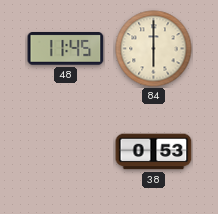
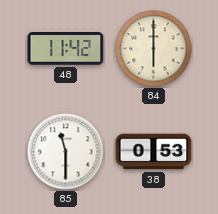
48: 11:45 -> 11:42 (66, 49)
85: none -> 11:30 (66, 152)
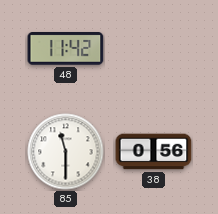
84: 6:00 -> none (154, 49)
38: 0:53 -> 0:56 (154, 152)
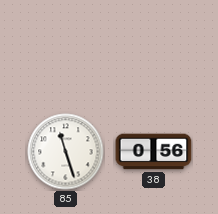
48: 11:42 -> none (66, 49)
85: 11:30 -> 11:27 (66, 152)
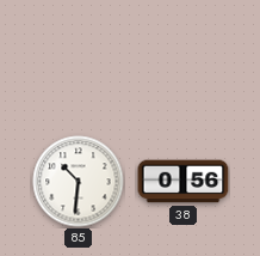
85: 11:27 -> 10:31 (79, 182)
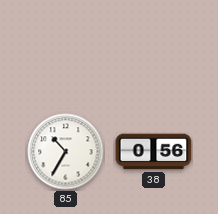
85: 10:31 -> 10:35 (66, 152)
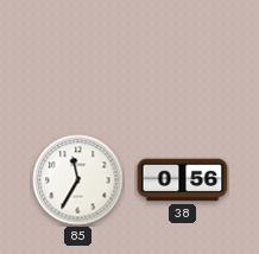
85: 10:35 -> 11:35 (78, 180)
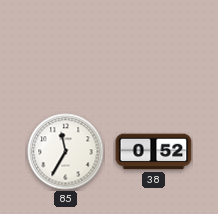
38: 0:56 -> 0:52 (154, 152)
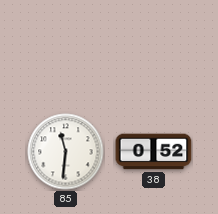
85: 11:35 -> 11:31 (66, 152)
